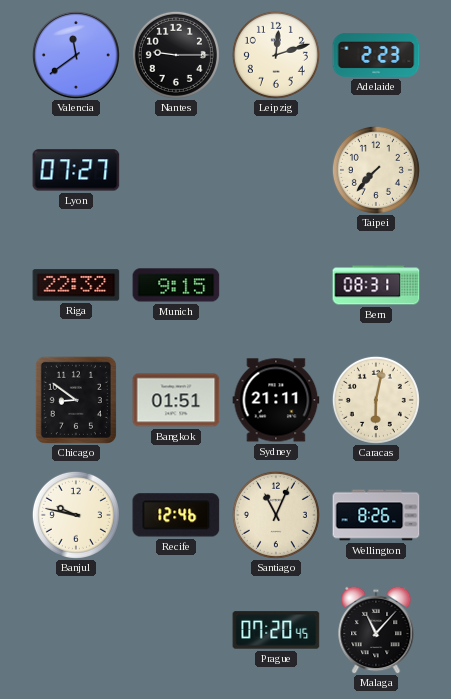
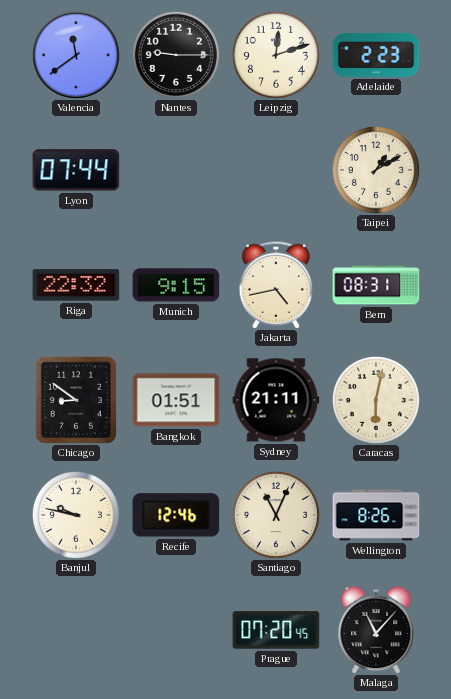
Lyon: 07:27 -> 07:44 (76, 170)
Taipei: 7:37 -> 1:10 (376, 170)
Jakarta: none -> 4:43 (275, 285)
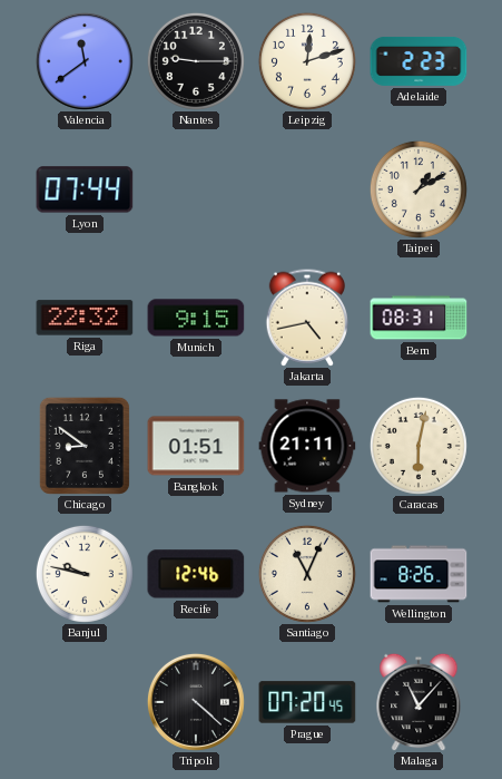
Tripoli: none -> 4:22 (196, 702)
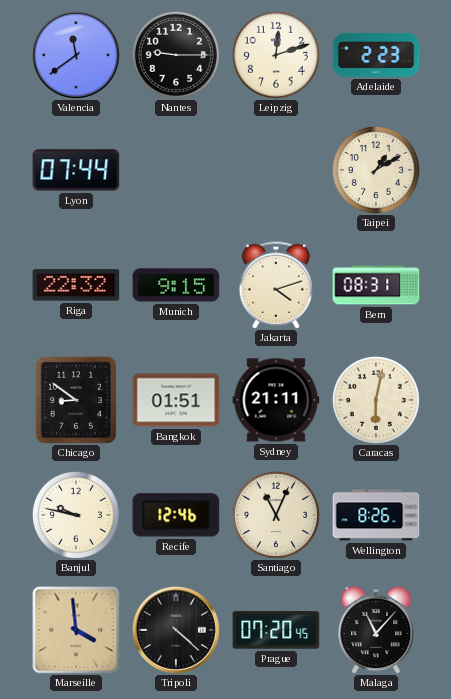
Jakarta: 4:43 -> 4:12 (275, 285)
Marseille: none -> 3:59 (76, 630)
